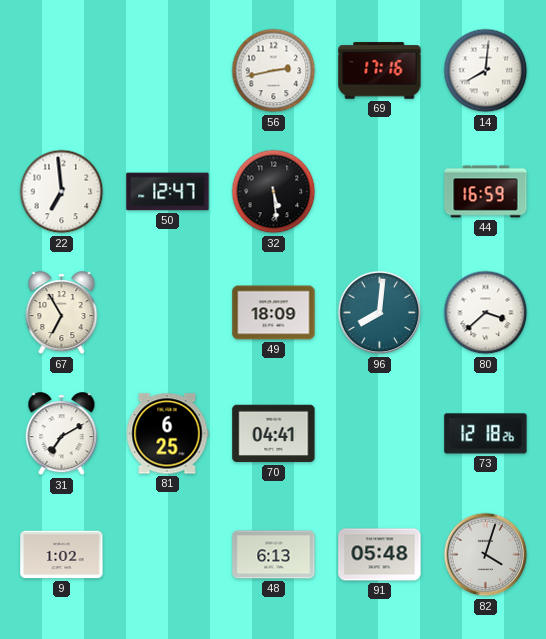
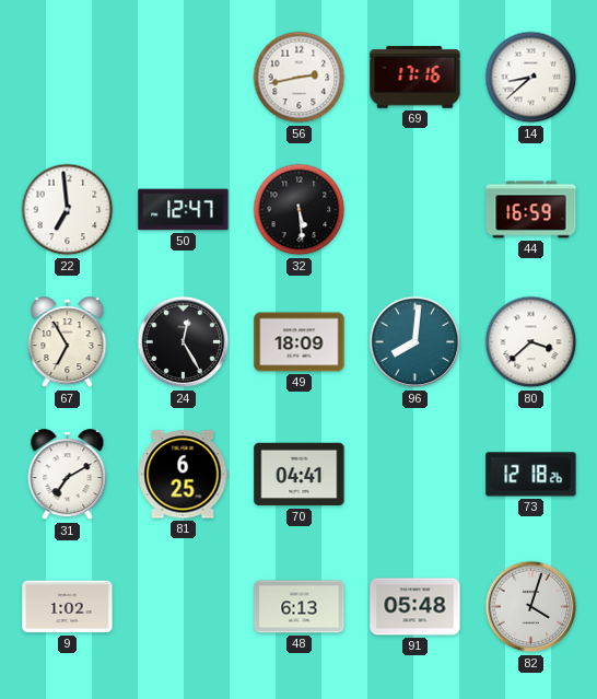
14: 8:01 -> 8:38 (531, 78)
24: none -> 12:25 (184, 342)
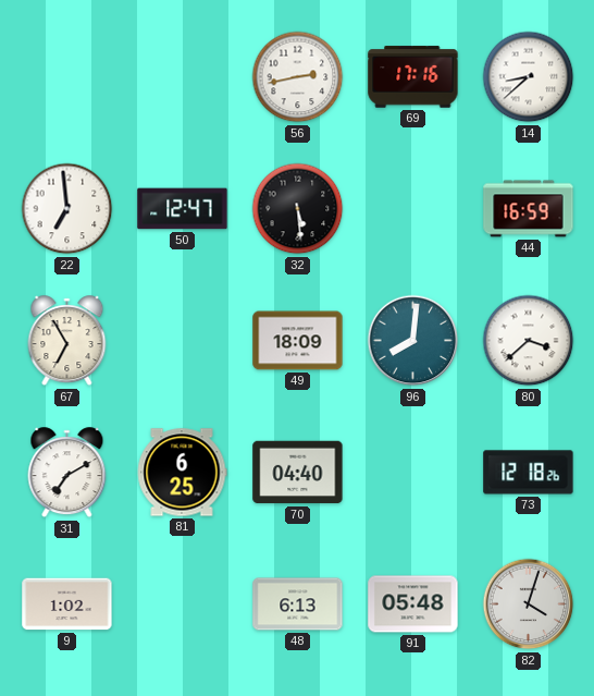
24: 12:25 -> none (184, 342)
70: 04:41 -> 04:40 (298, 473)
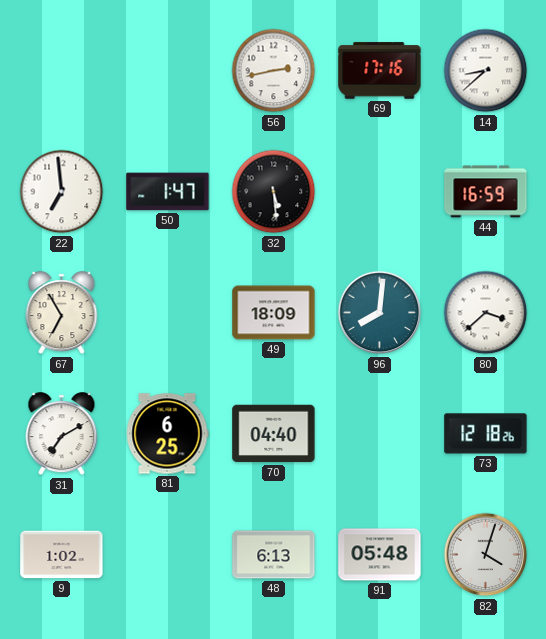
50: 12:47 -> 1:47 (168, 192)
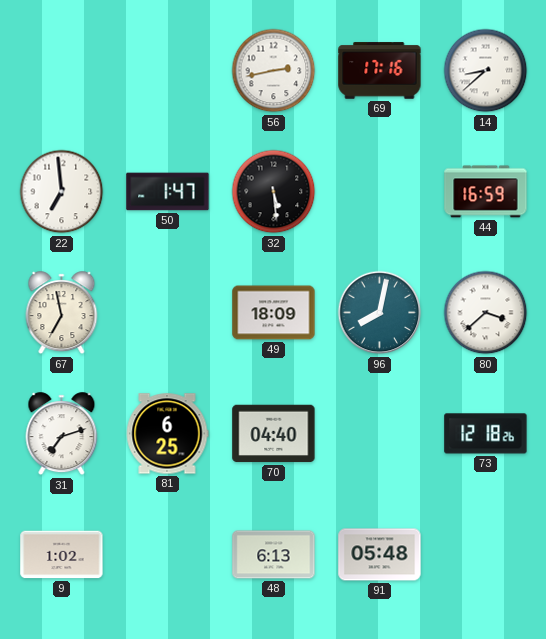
67: 6:55 -> 6:58 (62, 313)
96: 8:01 -> 8:02 (380, 313)
31: 7:10 -> 7:12 (62, 434)
82: 4:03 -> none (486, 555)
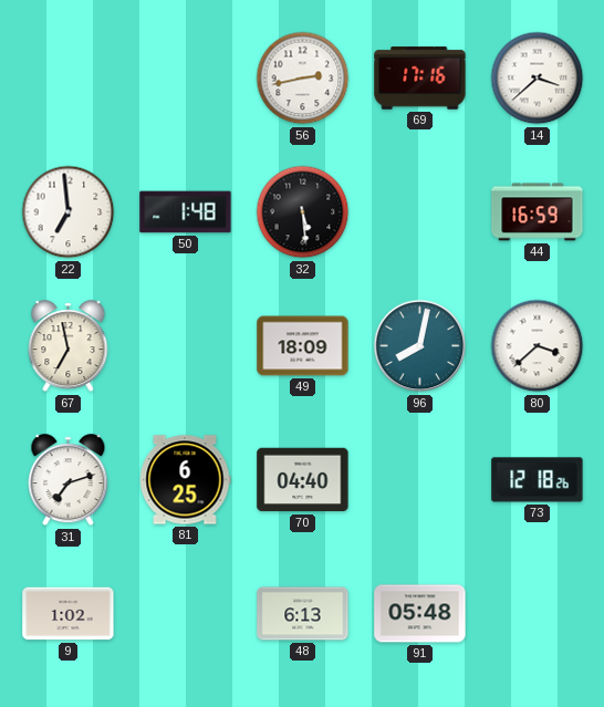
14: 8:38 -> 3:38 (538, 79)
50: 1:47 -> 1:48 (186, 212)
